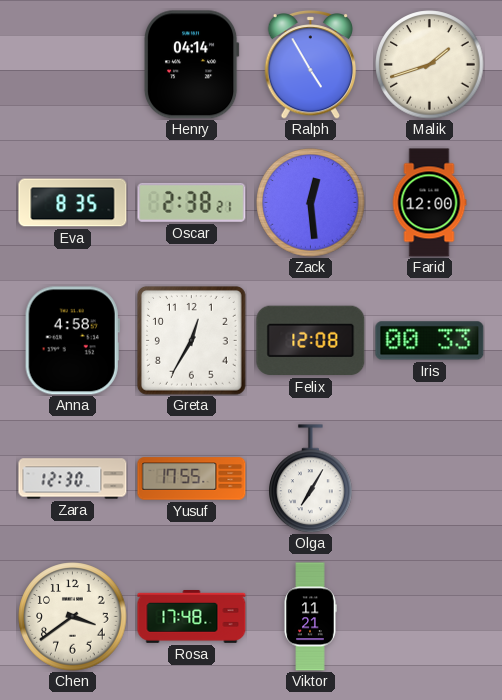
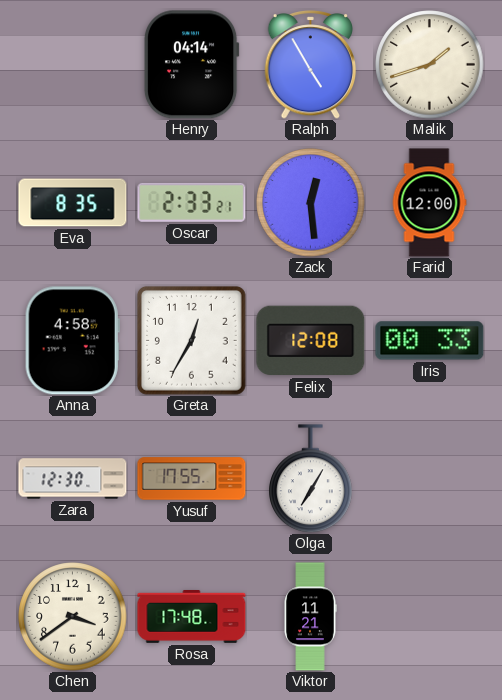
Oscar: 2:38 -> 2:33 (192, 202)
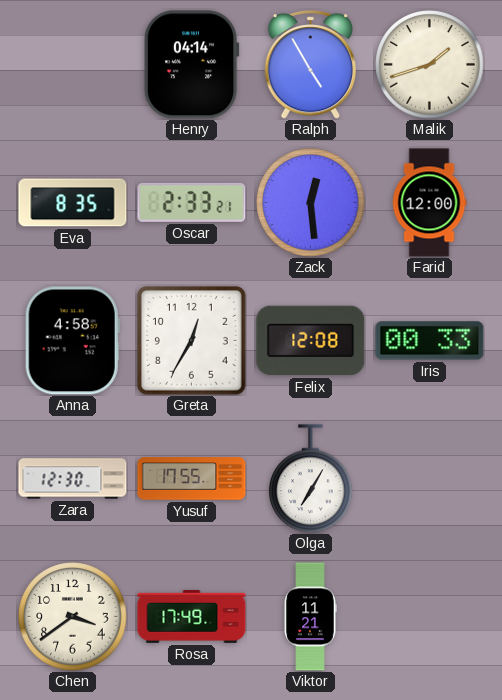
Rosa: 17:48 -> 17:49 (192, 616)
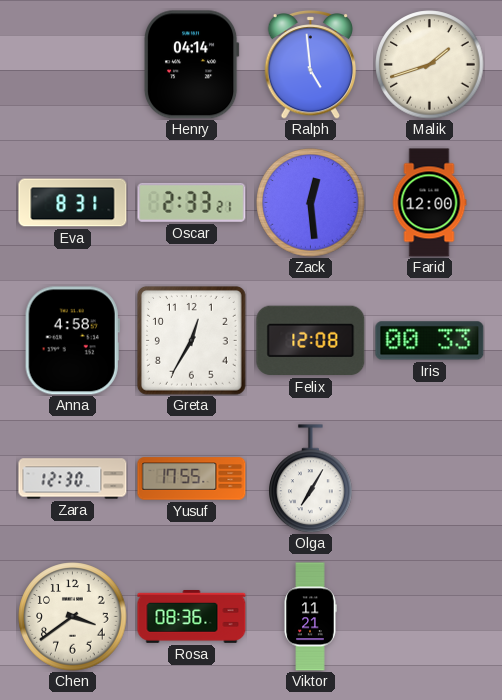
Ralph: 4:55 -> 4:59 (311, 65)
Eva: 8:35 -> 8:31 (73, 203)
Rosa: 17:49 -> 08:36 (192, 616)
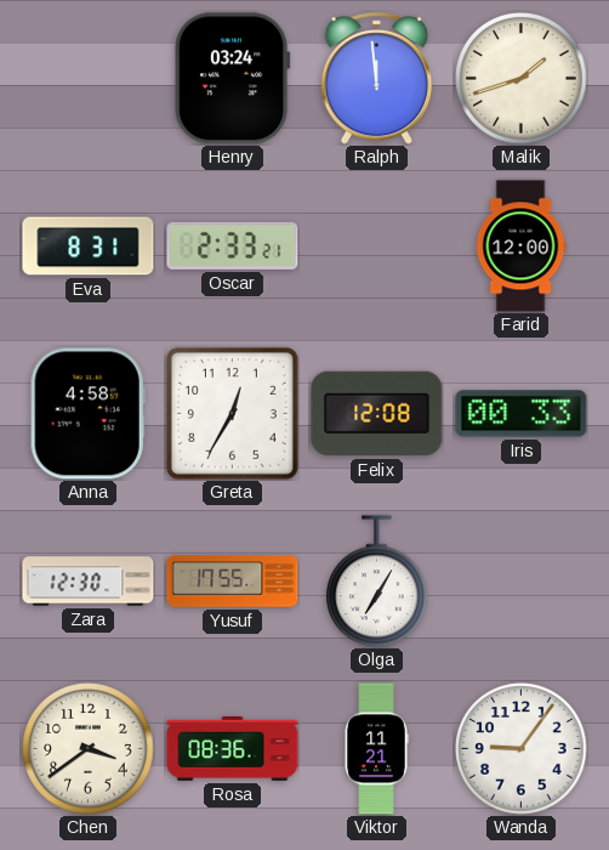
Henry: 04:14 -> 03:24 (232, 79)
Ralph: 4:59 -> 11:59 (377, 79)
Zack: 12:29 -> none (311, 203)
Wanda: none -> 9:06 (522, 749)
